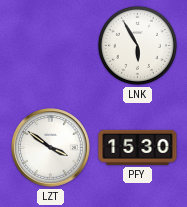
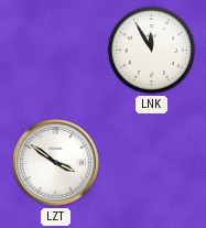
LNK: 5:55 -> 11:55 (151, 50)
PFY: 15:30 -> none (138, 147)
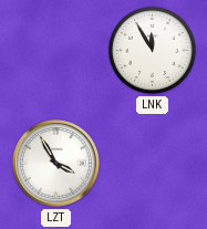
LZT: 3:51 -> 3:55 (56, 164)
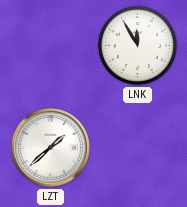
LZT: 3:55 -> 1:38 (51, 148)
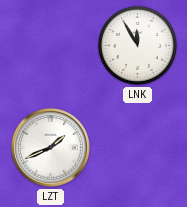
LZT: 1:38 -> 1:41 (51, 148)
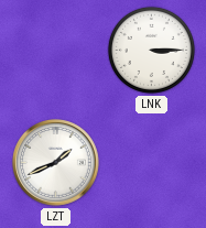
LNK: 11:55 -> 3:15 (151, 50)
